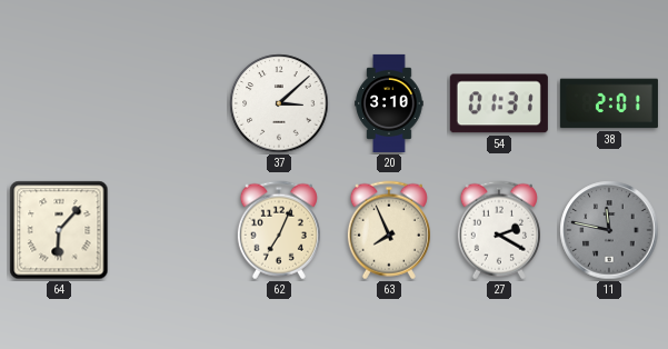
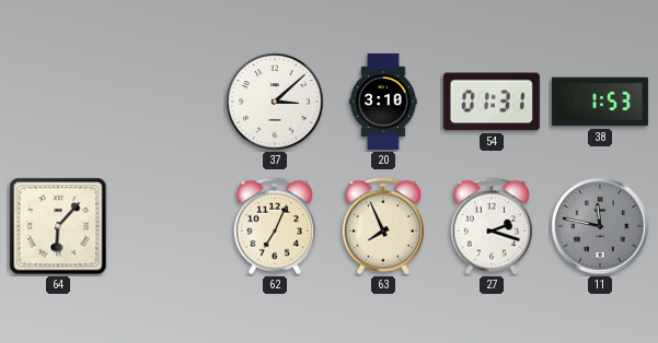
38: 2:01 -> 1:53 (600, 102)
27: 2:20 -> 2:18 (492, 226)
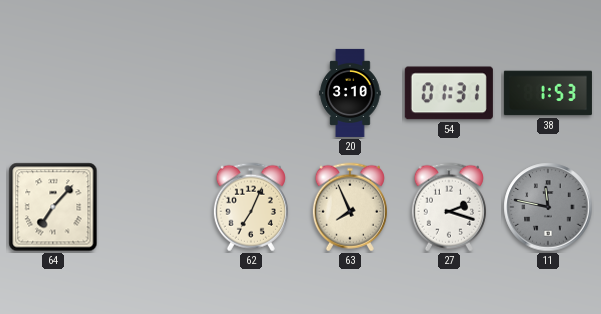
37: 3:08 -> none (275, 102)
64: 6:07 -> 7:07 (53, 207)
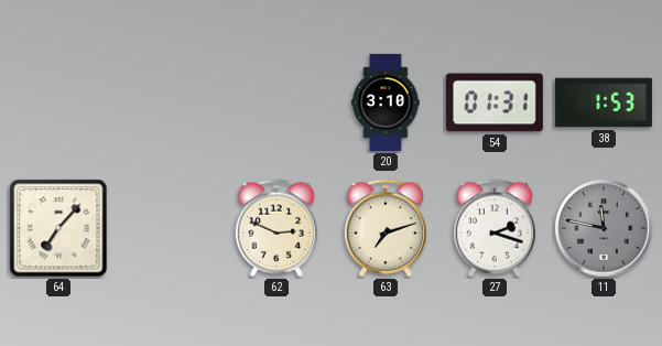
62: 7:04 -> 2:49 (276, 228)
63: 7:56 -> 7:12 (386, 228)
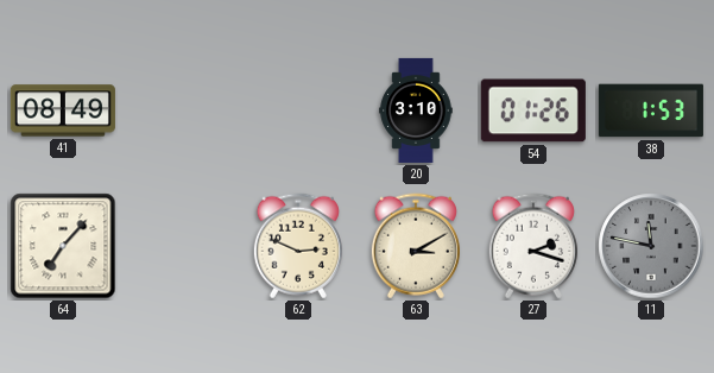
41: none -> 08:49 (63, 110)
54: 01:31 -> 01:26 (533, 110)
63: 7:12 -> 3:10 (416, 246)
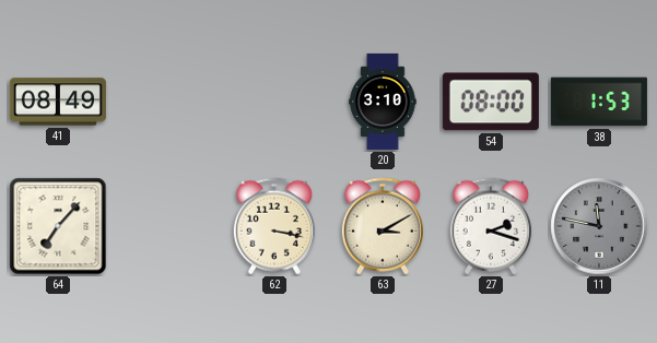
54: 01:26 -> 08:00 (491, 102)
62: 2:49 -> 3:17 (274, 226)
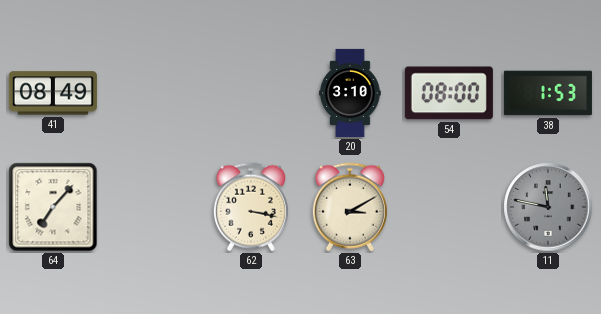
27: 2:18 -> none (491, 226)
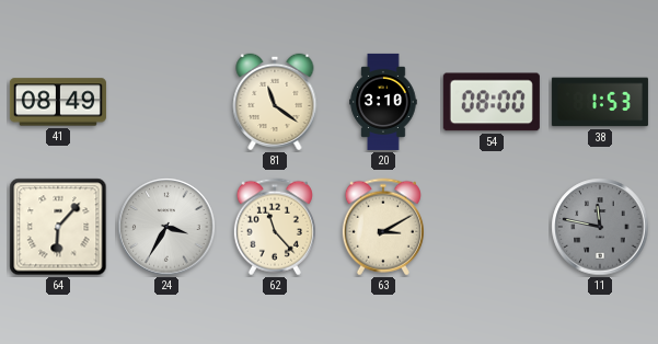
81: none -> 11:21 (275, 102)
64: 7:07 -> 6:07 (58, 227)
24: none -> 3:35 (166, 227)
62: 3:17 -> 11:23 (275, 227)
